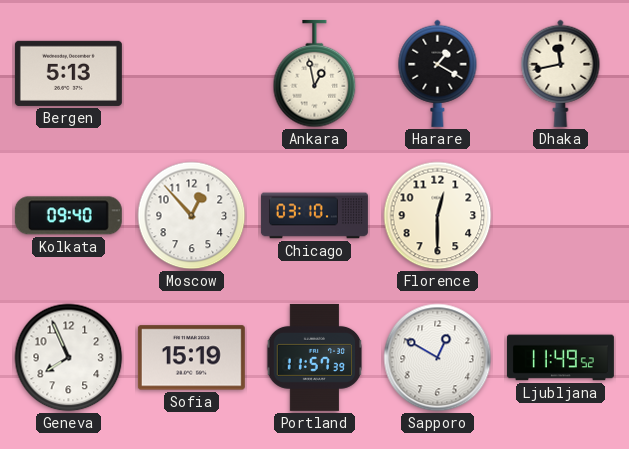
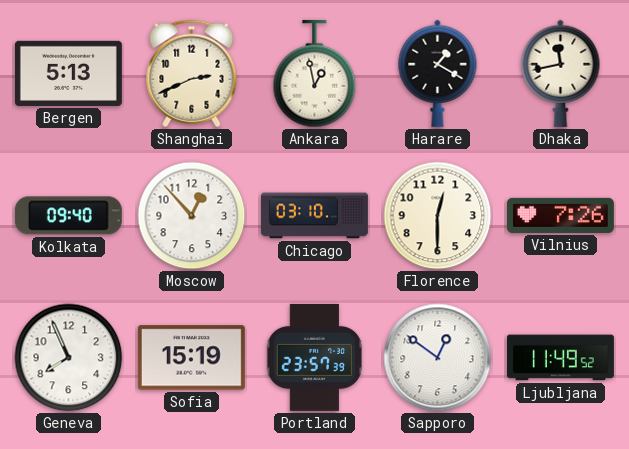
Shanghai: none -> 2:41 (192, 74)
Vilnius: none -> 7:26 (560, 215)
Portland: 11:57 -> 23:57 (315, 357)
Sapporo: 12:50 -> 12:51 (438, 358)
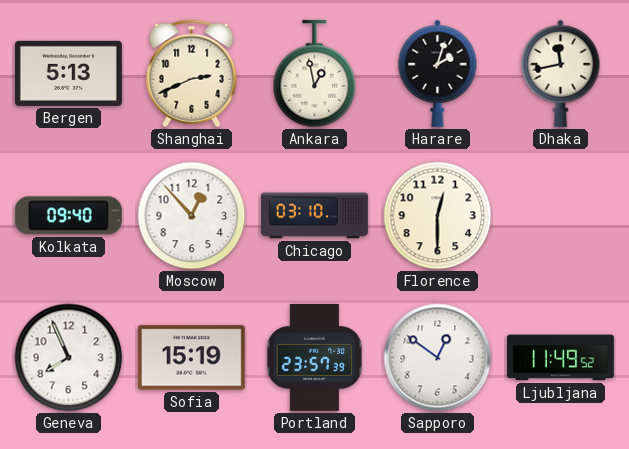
Harare: 1:20 -> 2:03 (438, 73)
Vilnius: 7:26 -> none (560, 215)
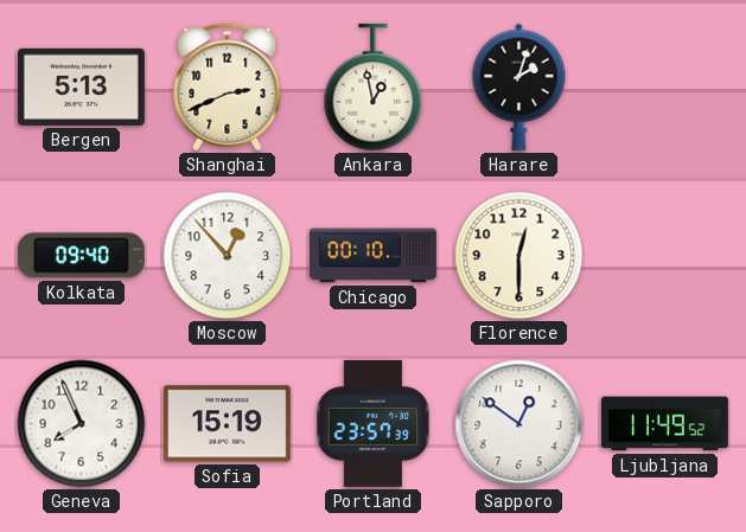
Dhaka: 11:43 -> none (561, 73)
Chicago: 03:10 -> 00:10 (372, 256)
